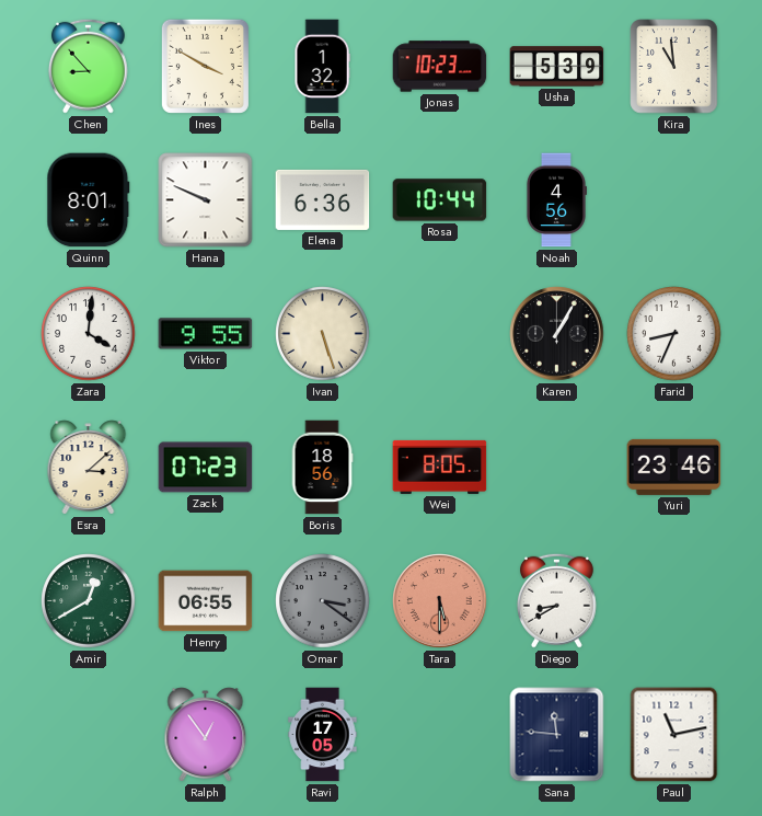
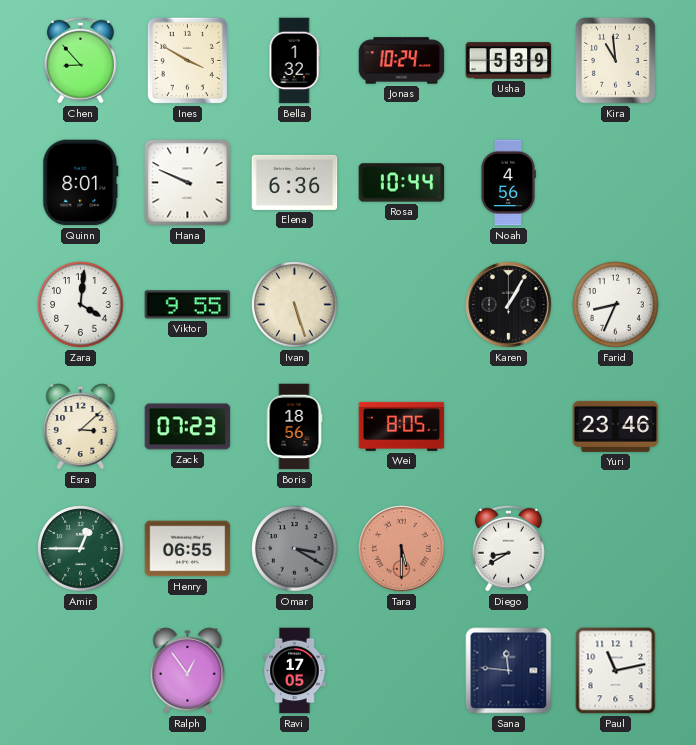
Jonas: 10:23 -> 10:24 (402, 61)
Amir: 12:40 -> 12:45 (81, 549)
Omar: 3:21 -> 3:20 (295, 549)
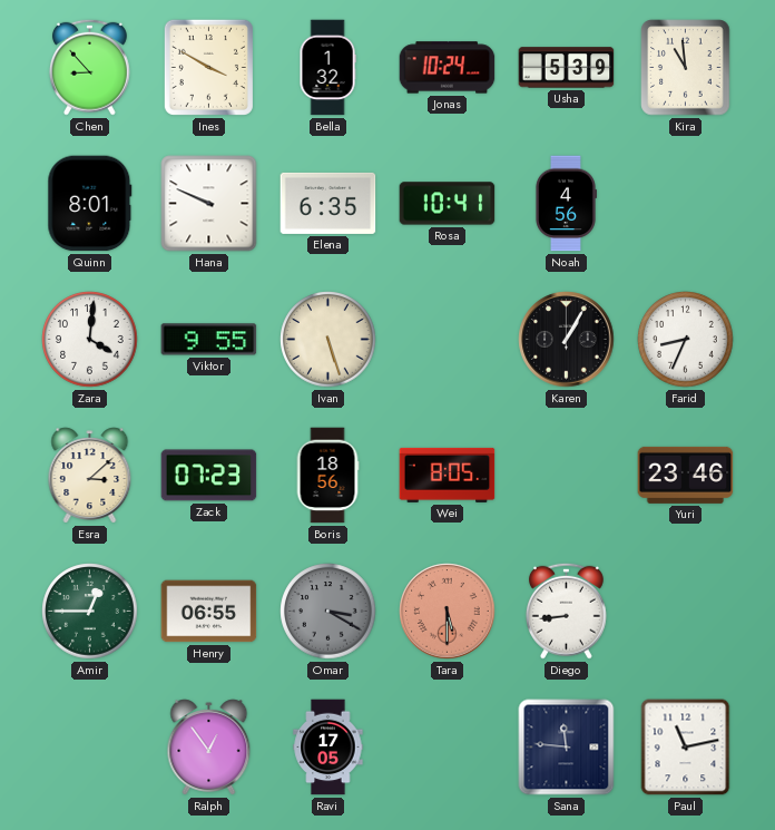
Elena: 6:36 -> 6:35 (328, 203)
Rosa: 10:44 -> 10:41 (448, 204)
Diego: 8:40 -> 8:44 (566, 611)
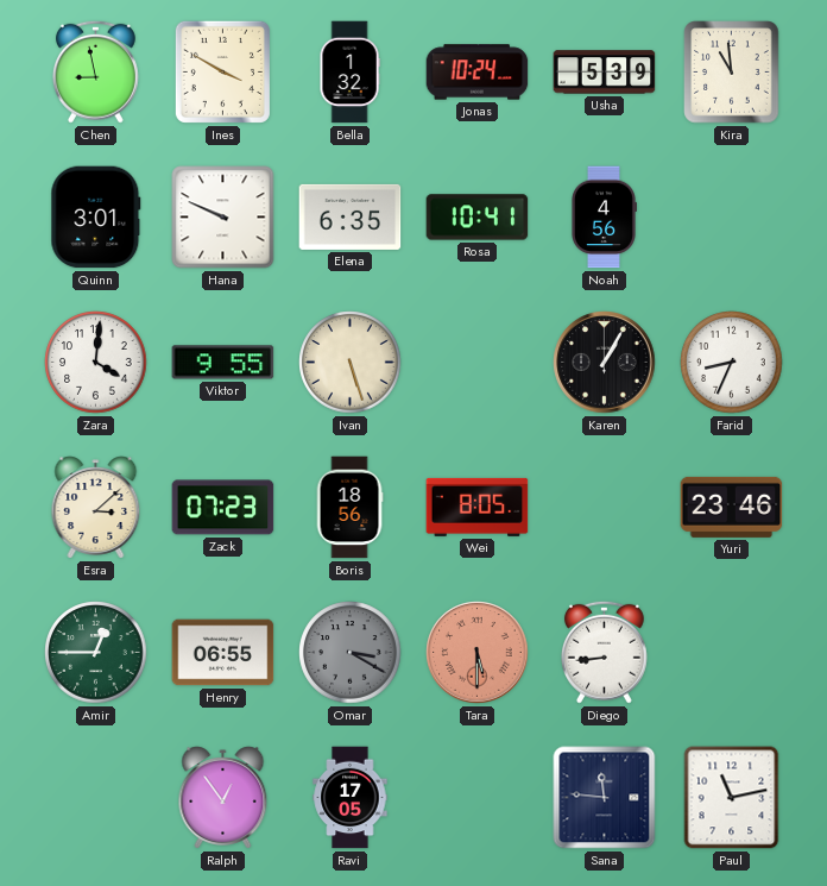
Chen: 8:53 -> 8:58 (95, 71)
Quinn: 8:01 -> 3:01 (96, 218)
